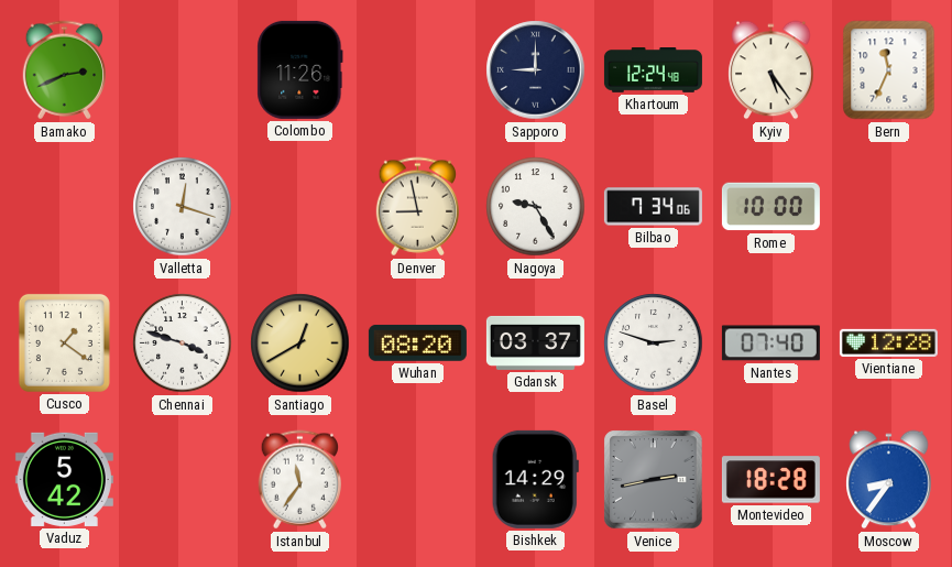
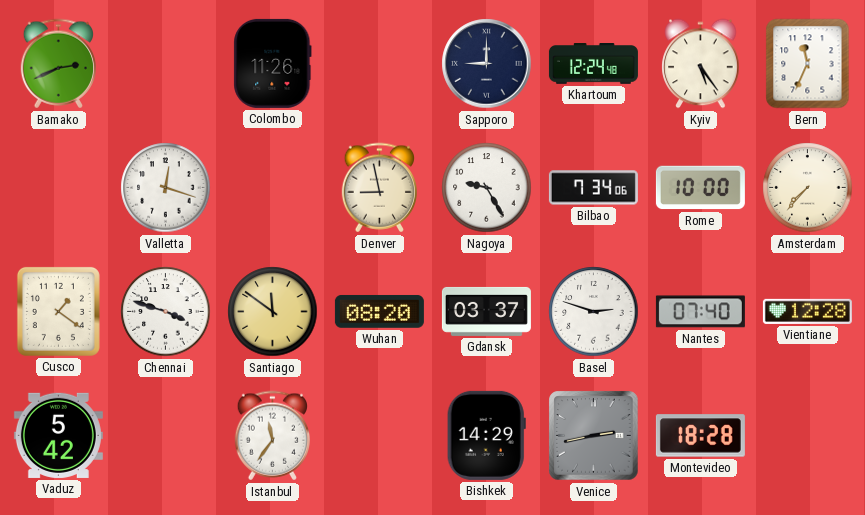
Amsterdam: none -> 7:37 (808, 188)
Santiago: 12:40 -> 11:51 (273, 312)
Moscow: 8:36 -> none (889, 480)
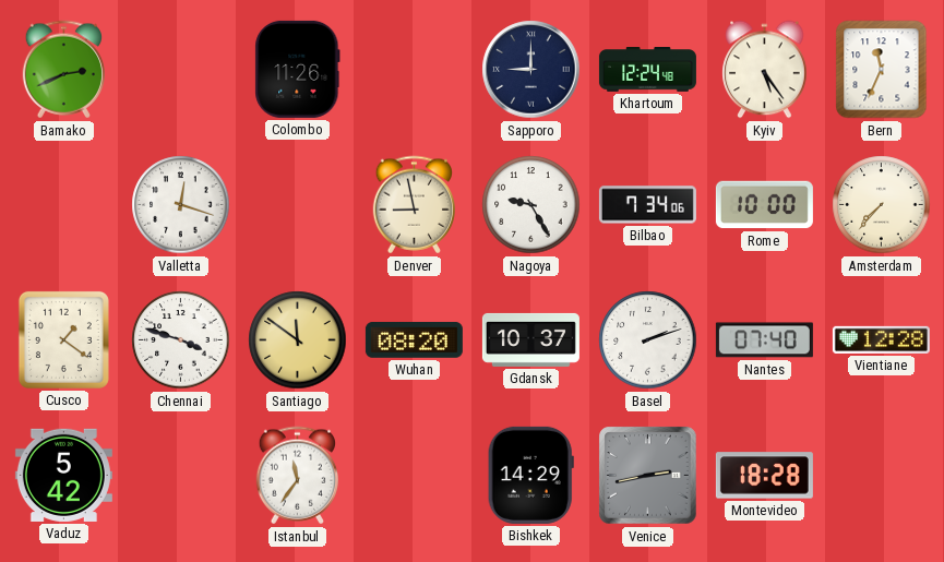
Gdansk: 03:37 -> 10:37 (530, 339)
Basel: 2:48 -> 2:12 (648, 340)
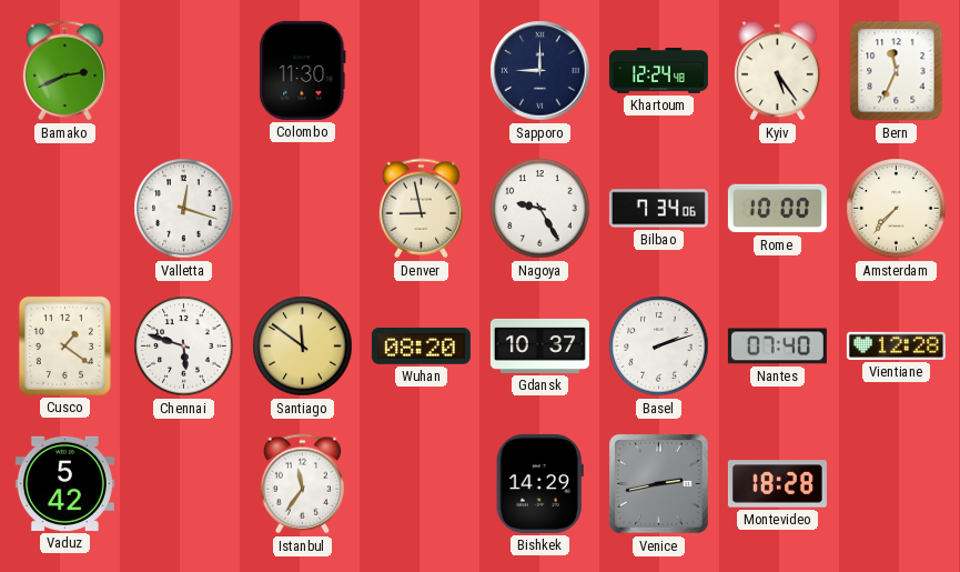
Colombo: 11:26 -> 11:30 (303, 70)
Chennai: 3:48 -> 5:48 (184, 347)
